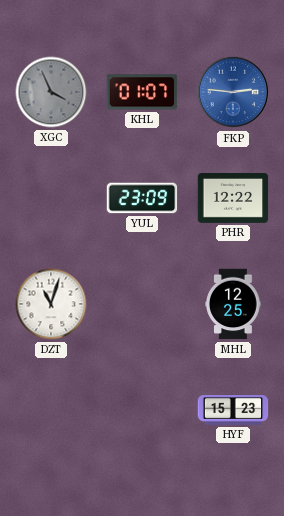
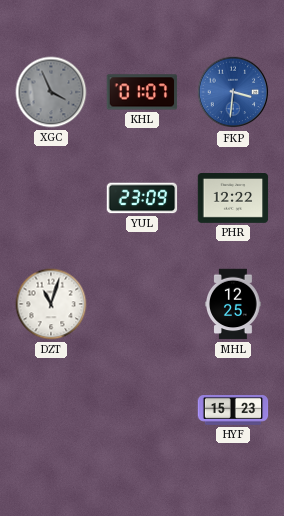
FKP: 2:46 -> 3:31 (233, 92)
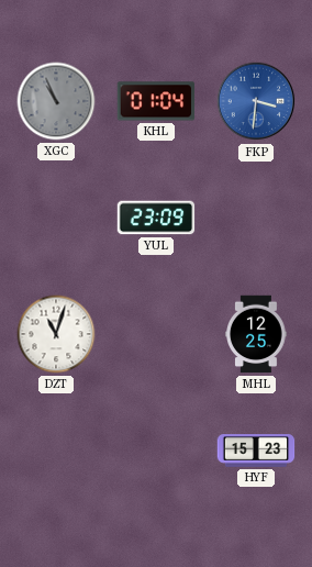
XGC: 3:56 -> 10:56 (56, 101)
KHL: 01:07 -> 01:04 (156, 101)
PHR: 12:22 -> none (233, 199)
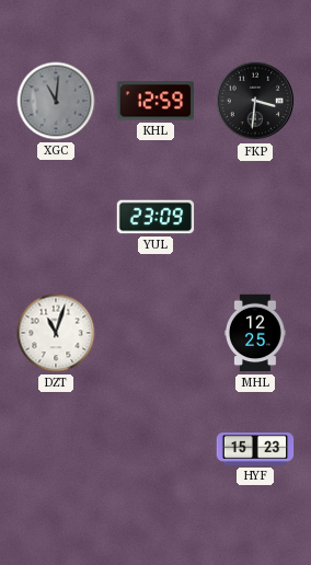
XGC: 10:56 -> 11:01 (56, 101)
KHL: 01:04 -> 12:59 (155, 101)
FKP dial: blue -> black (255, 101)
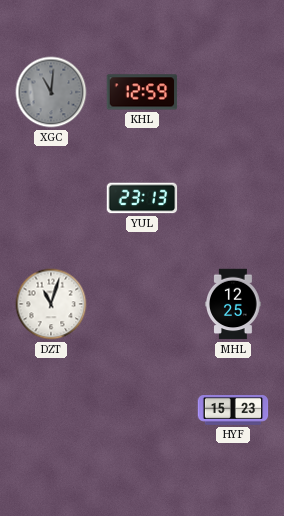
FKP: 3:31 -> none (255, 101)
YUL: 23:09 -> 23:13 (142, 198)
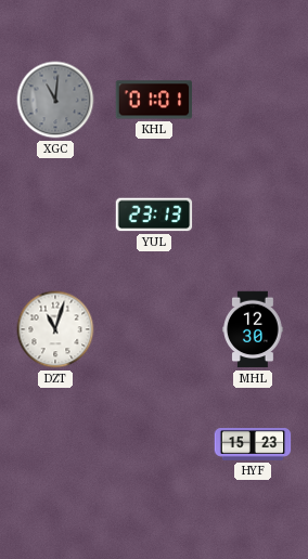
KHL: 12:59 -> 01:01 (154, 100)
MHL: 12:25 -> 12:30 (253, 329)
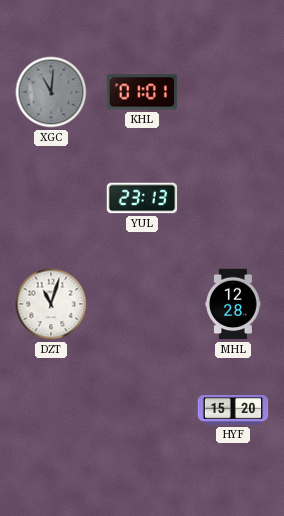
MHL: 12:30 -> 12:28 (233, 304)
HYF: 15:23 -> 15:20 (233, 410)
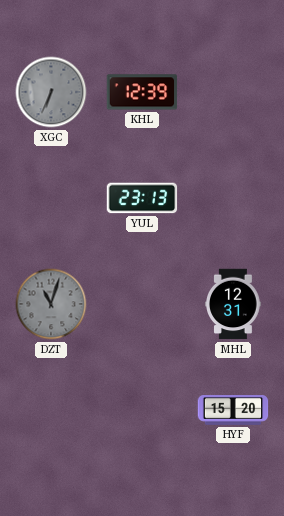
XGC: 11:01 -> 6:34 (51, 92)
KHL: 01:01 -> 12:39 (142, 92)
DZT dial: white -> grey (51, 304)
MHL: 12:28 -> 12:31 (233, 304)
